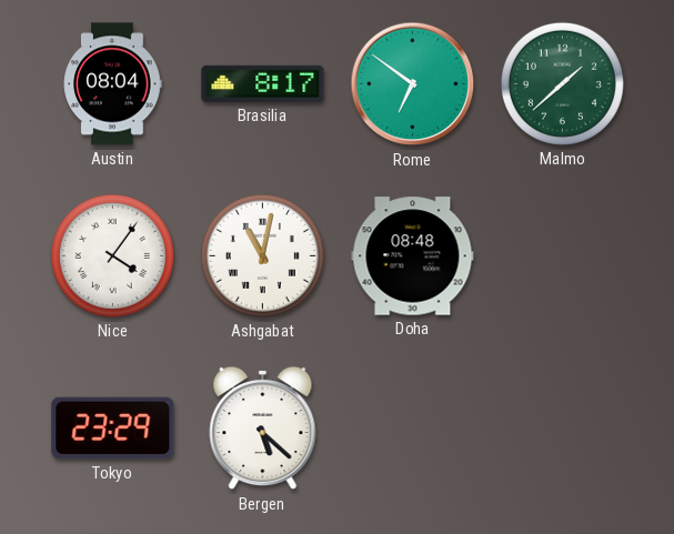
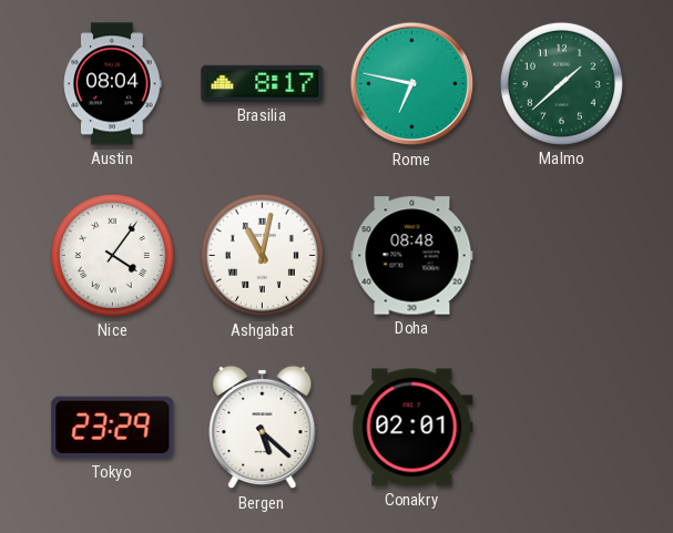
Rome: 6:51 -> 6:47 (412, 84)
Conakry: none -> 02:01 (412, 428)
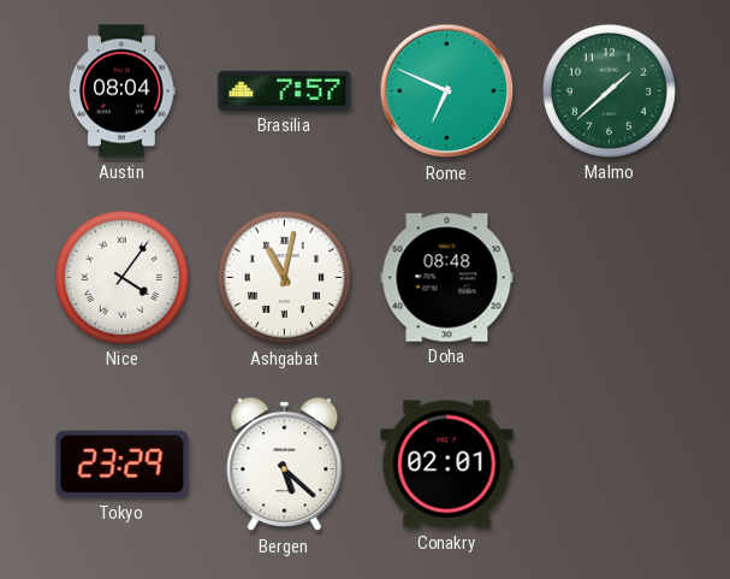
Brasilia: 8:17 -> 7:57 (285, 90)
Rome: 6:47 -> 6:49 (447, 91)
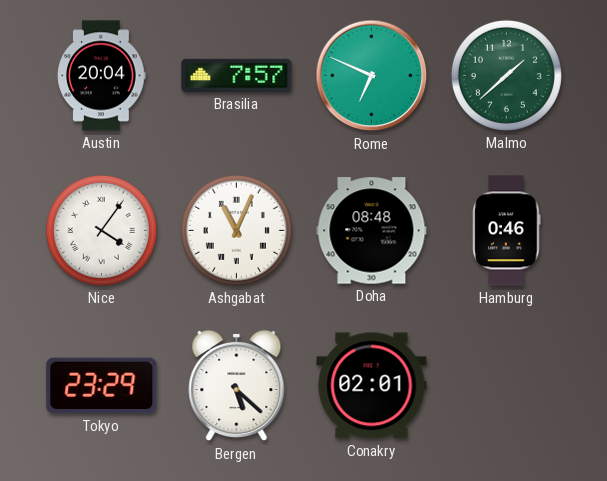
Austin: 08:04 -> 20:04 (102, 76)
Ashgabat: 11:02 -> 11:04 (236, 230)
Hamburg: none -> 0:46 (507, 231)
